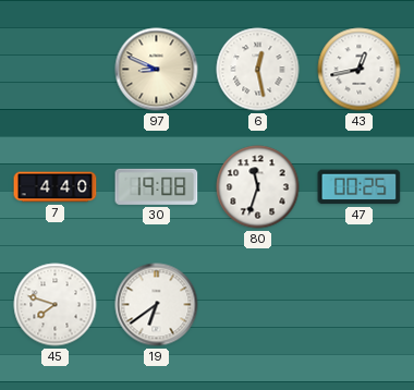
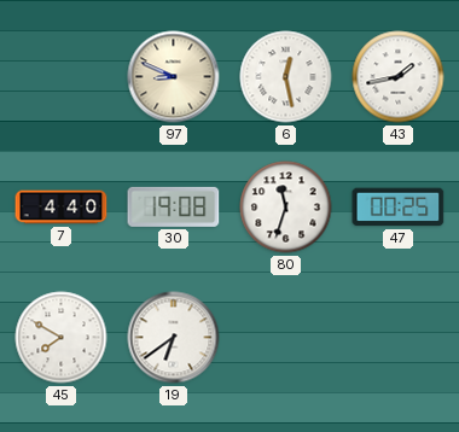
43: 12:43 -> 1:43 (399, 77)
45: 7:48 -> 7:50 (62, 338)
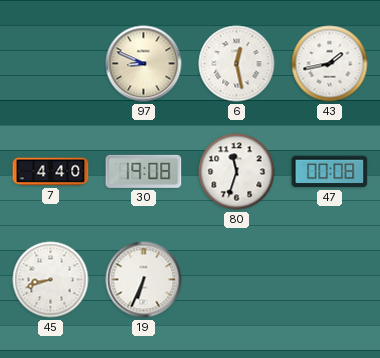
47: 00:25 -> 00:08 (330, 172)
45: 7:50 -> 8:42 (51, 280)
19: 6:39 -> 6:34 (144, 280)
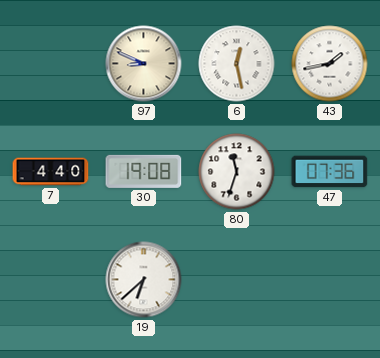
47: 00:08 -> 07:36 (330, 172)
45: 8:42 -> none (51, 280)
19: 6:34 -> 6:38 (144, 280)
